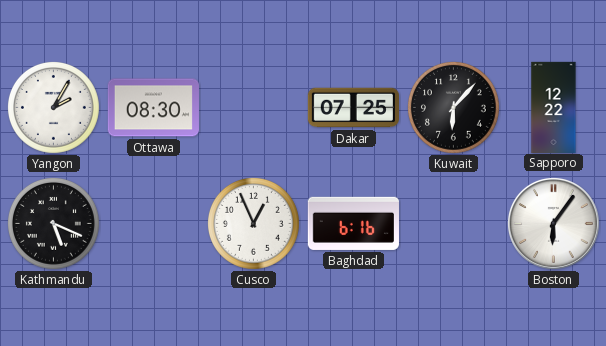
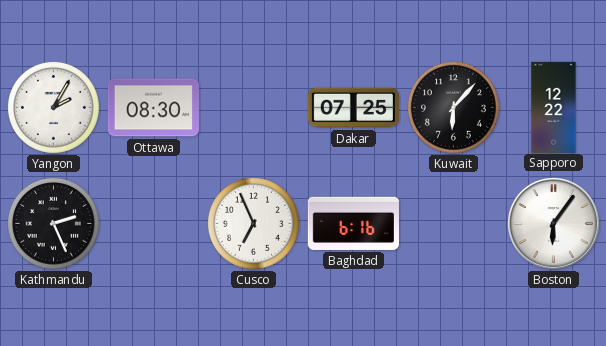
Kathmandu: 5:19 -> 2:26 (54, 224)
Cusco: 12:56 -> 6:56 (254, 224)
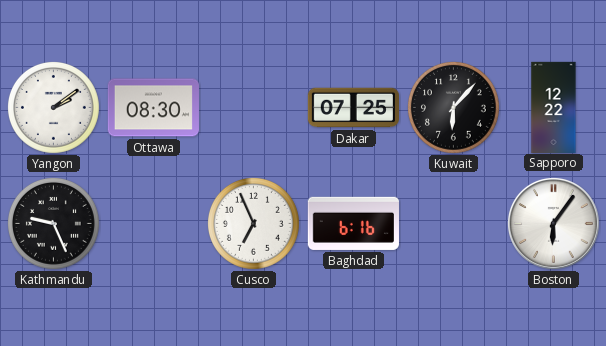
Yangon: 2:05 -> 2:09 (54, 108)
Kathmandu: 2:26 -> 9:26 (54, 224)
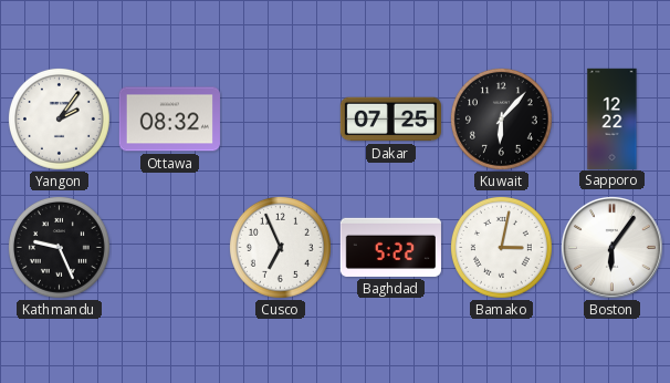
Yangon: 2:09 -> 2:06 (60, 120)
Ottawa: 08:30 -> 08:32 (169, 120)
Baghdad: 6:16 -> 5:22 (390, 247)
Bamako: none -> 3:02 (502, 248)
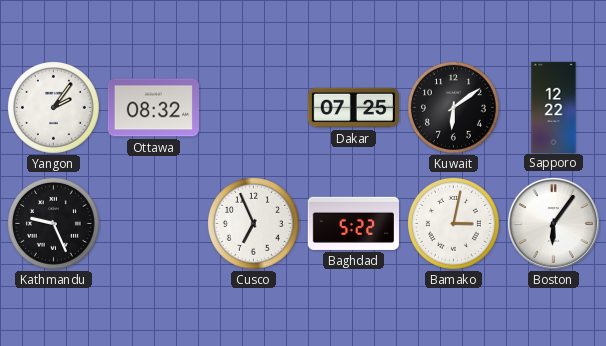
Kuwait: 6:07 -> 6:09 (454, 108)
